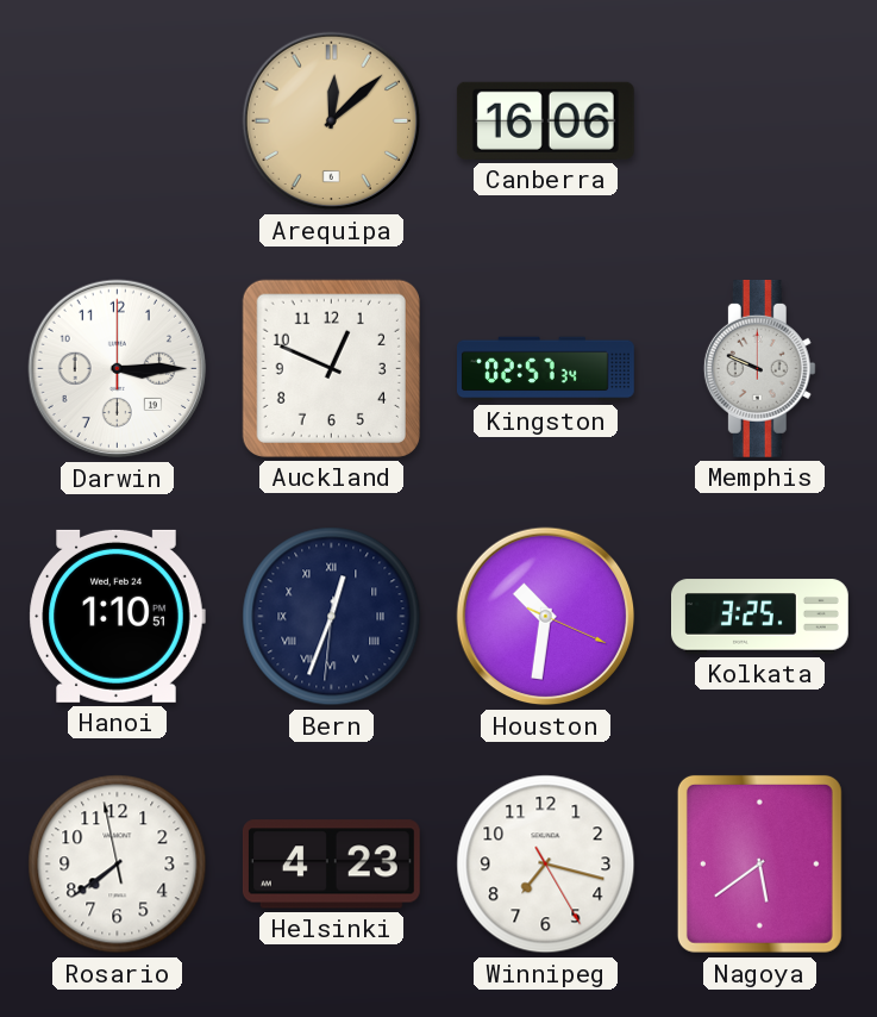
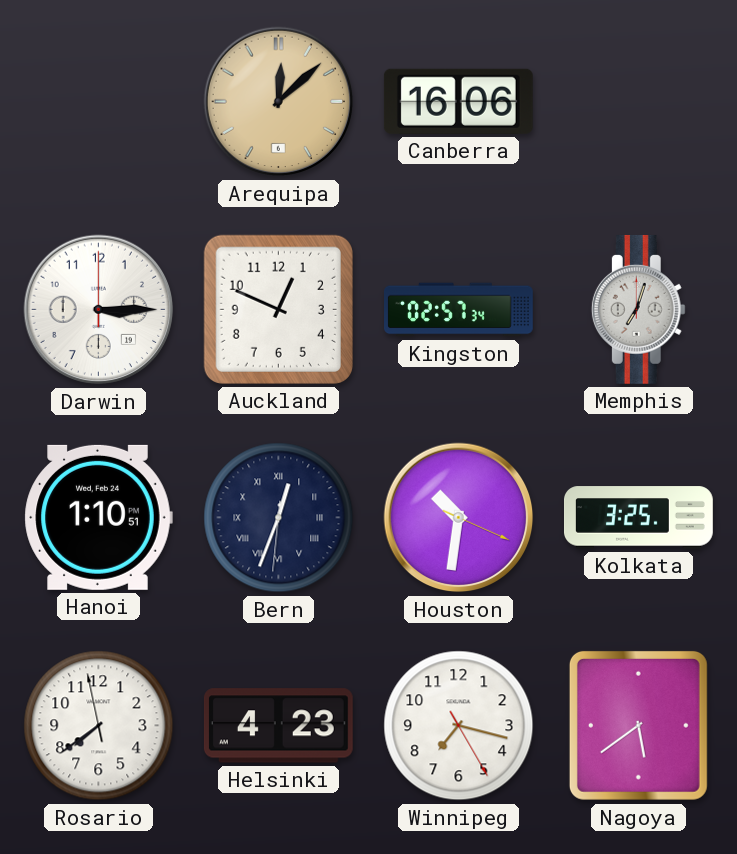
Memphis: 9:49 -> 7:03 (638, 309)
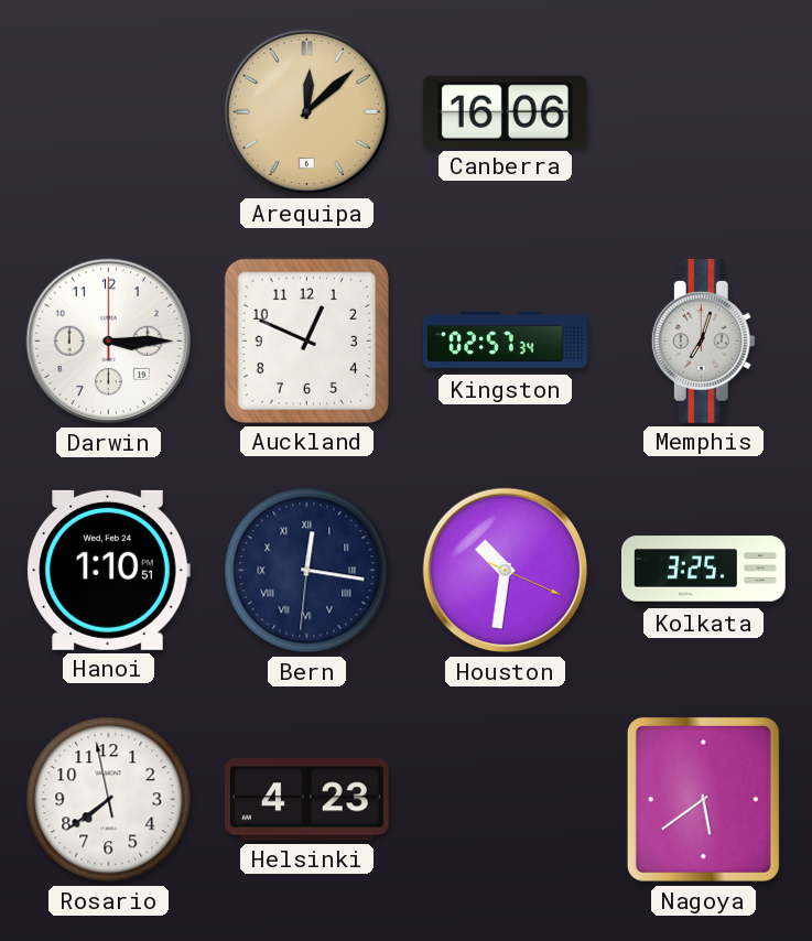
Bern: 12:33 -> 12:16 (307, 571)
Winnipeg: 7:17 -> none (459, 726)
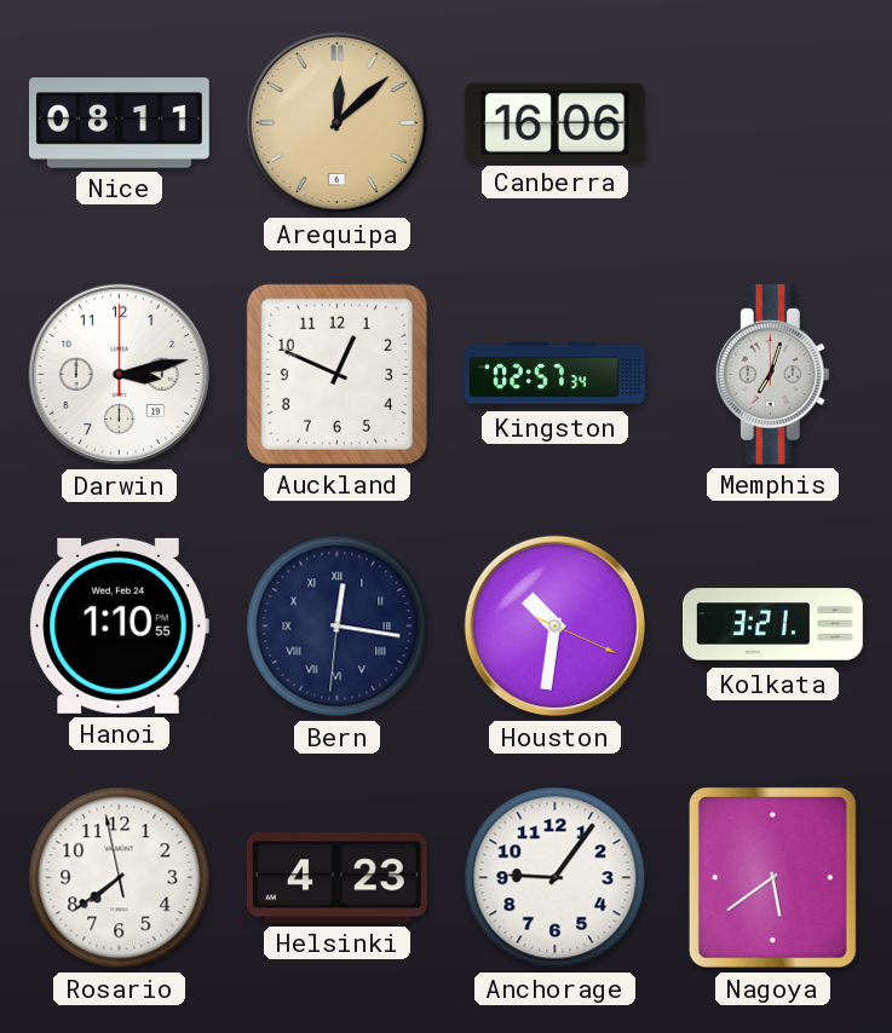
Nice: none -> 08:11 (119, 123)
Darwin: 3:15 -> 3:13 (120, 375)
Hanoi: 1:10:51 -> 1:10:55 (119, 625)
Kolkata: 3:25 -> 3:21 (773, 627)
Anchorage: none -> 9:06 (556, 878)
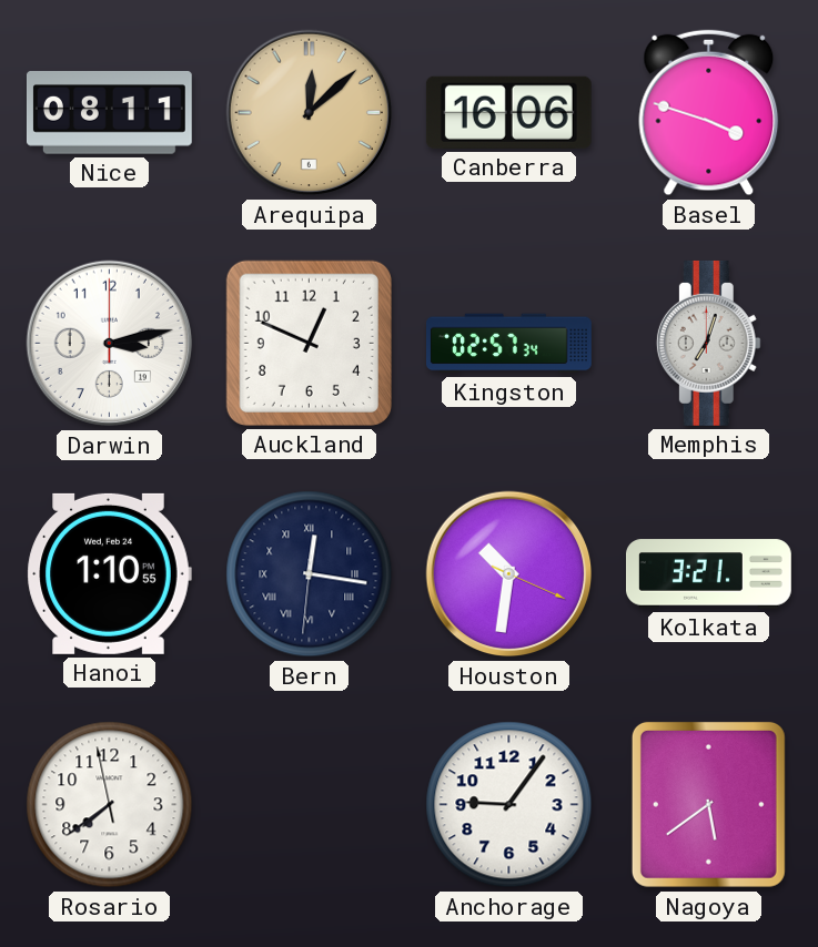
Basel: none -> 3:48 (709, 113)
Helsinki: 4:23 -> none (336, 878)
